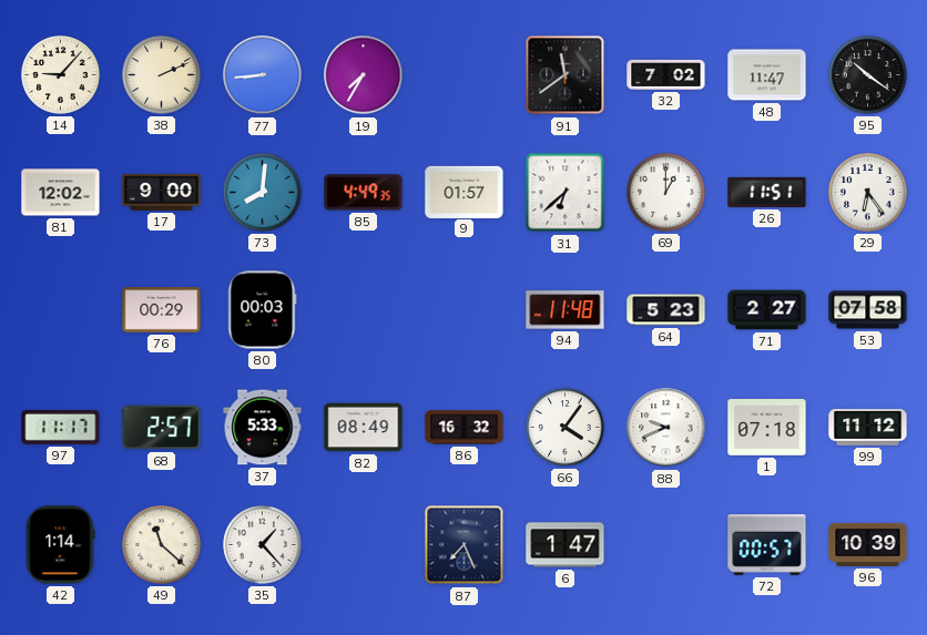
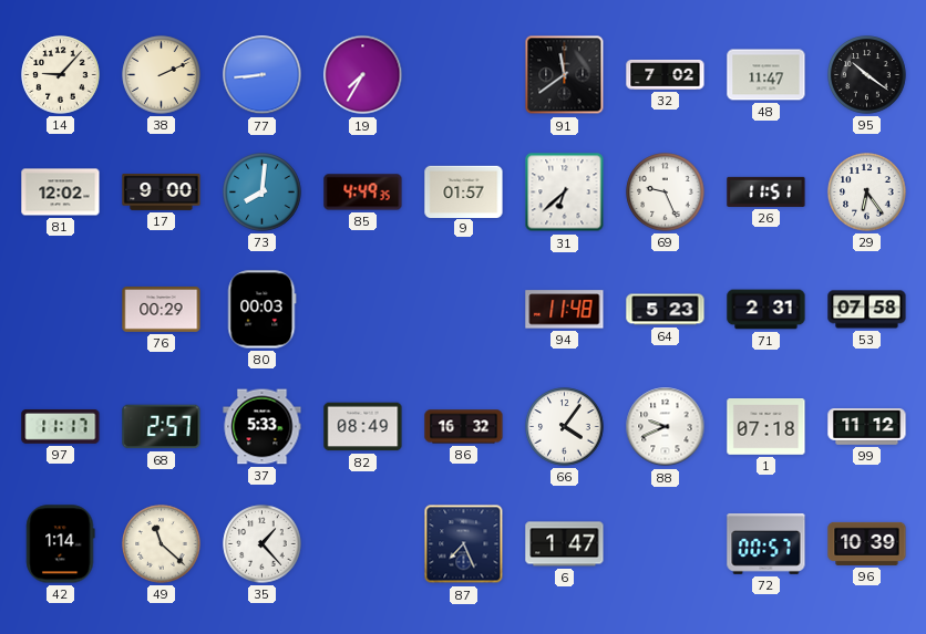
69: 1:00 -> 9:26 (666, 193)
71: 2:27 -> 2:31 (766, 310)
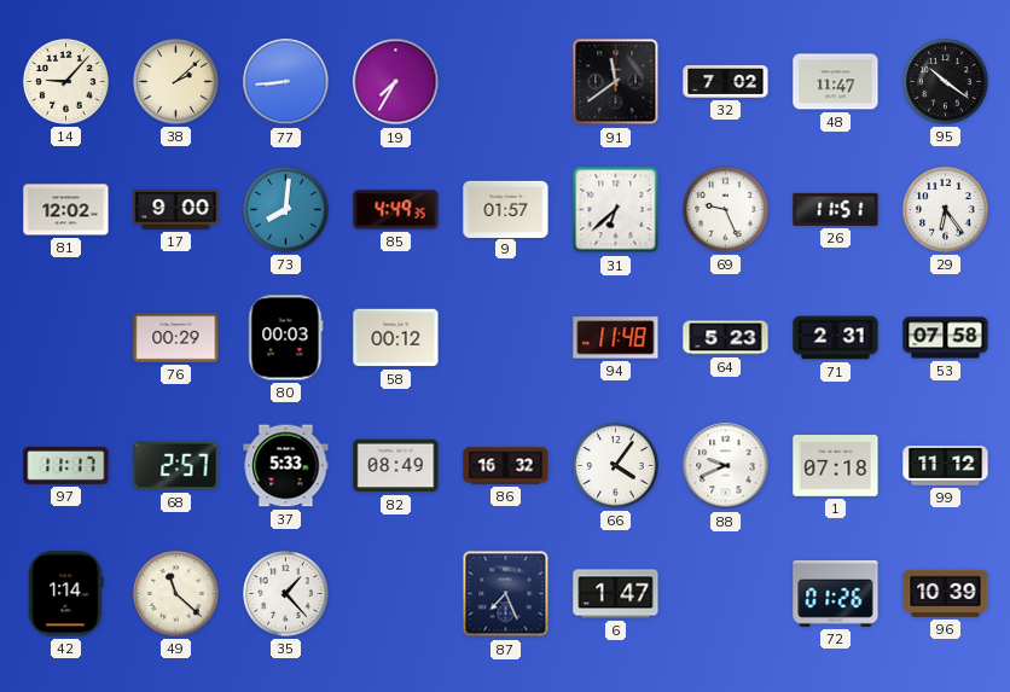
38: 2:11 -> 2:08 (176, 82)
58: none -> 00:12 (396, 338)
72: 00:57 -> 01:26 (836, 594)
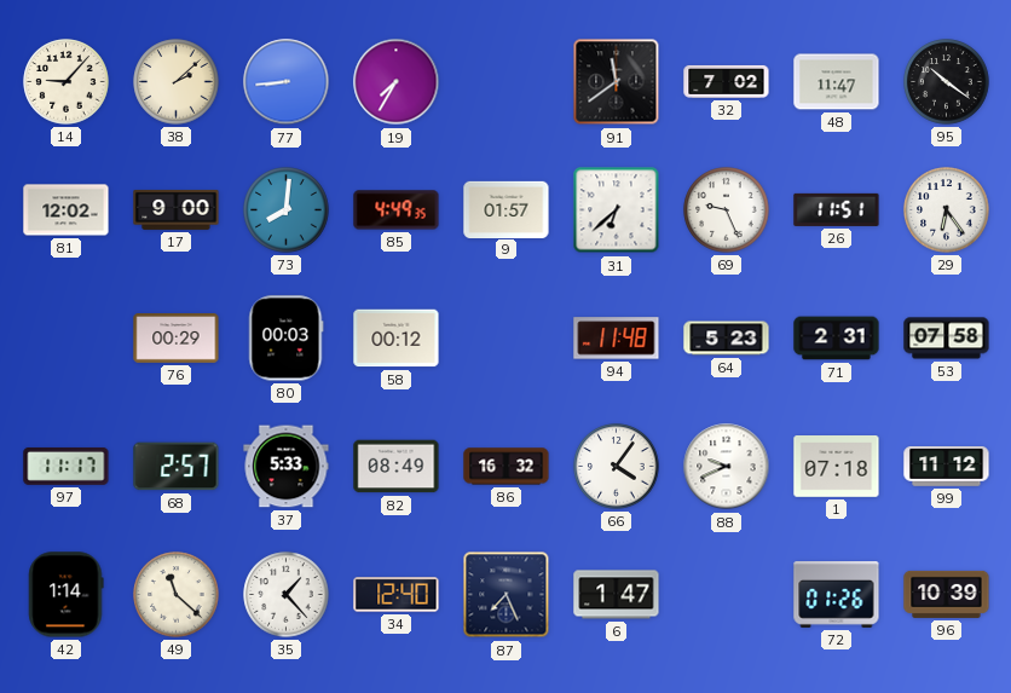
34: none -> 12:40 (397, 595)
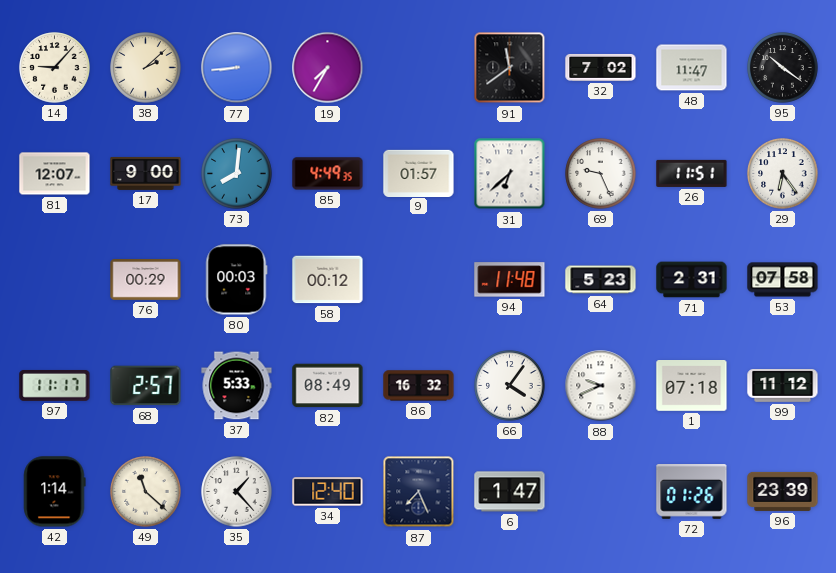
81: 12:02 -> 12:07 (55, 174)
96: 10:39 -> 23:39 (783, 491)
